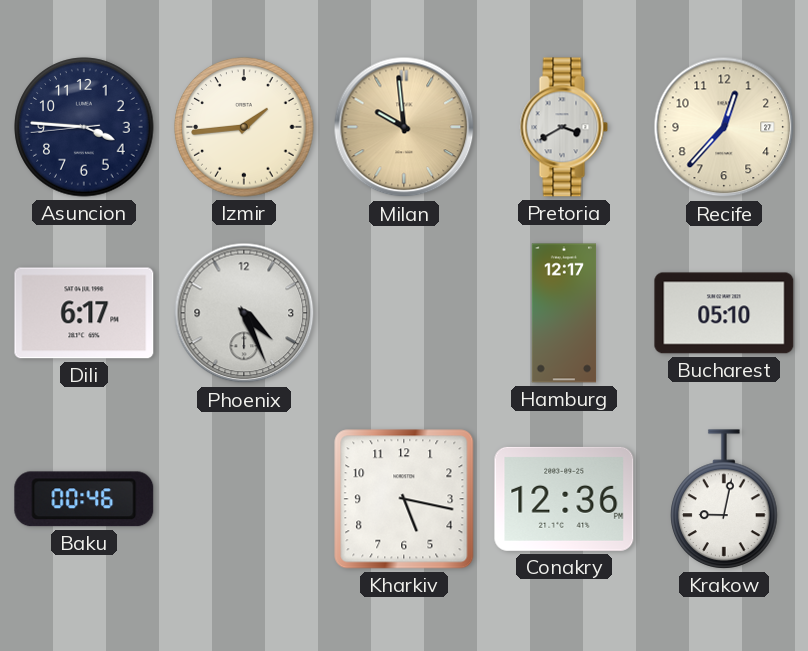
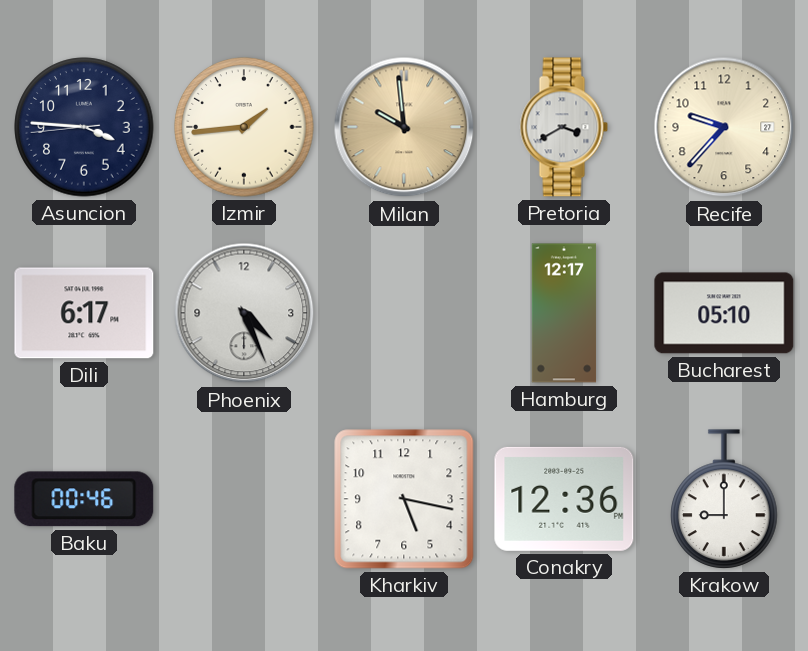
Recife: 12:37 -> 9:37 (724, 127)
Krakow: 9:02 -> 9:00 (724, 499)
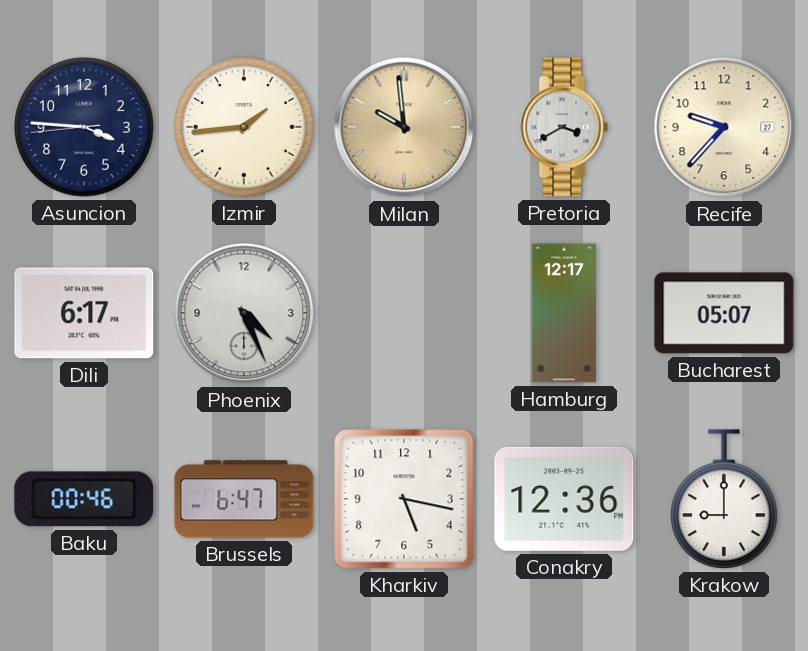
Bucharest: 05:10 -> 05:07 (724, 313)
Brussels: none -> 6:47 (244, 499)
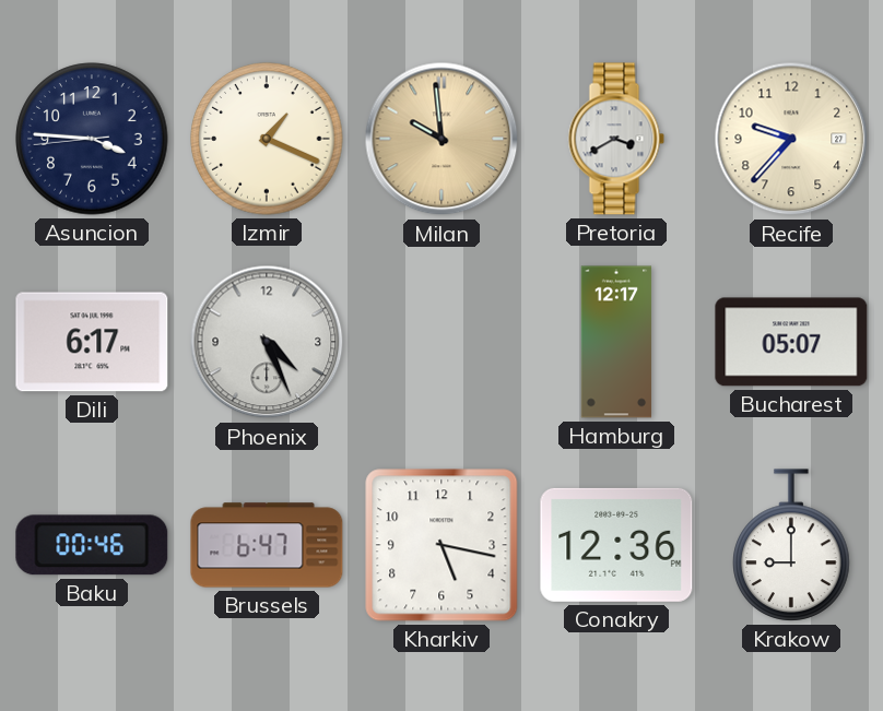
Izmir: 1:44 -> 1:19 (267, 139)
